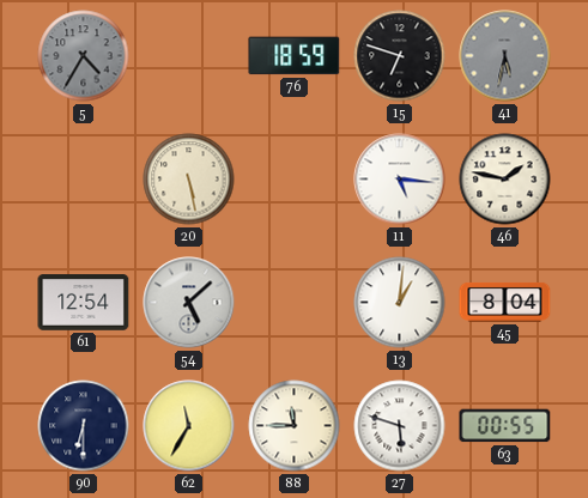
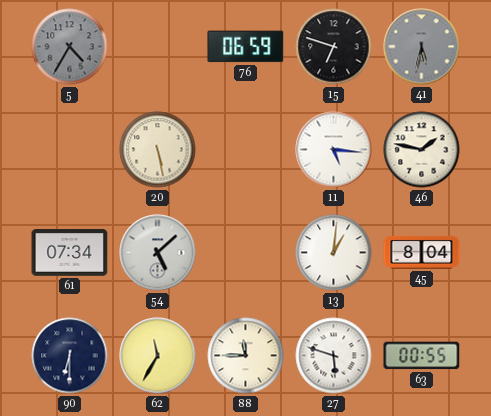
76: 18:59 -> 06:59 (246, 47)
61: 12:54 -> 07:34 (70, 253)
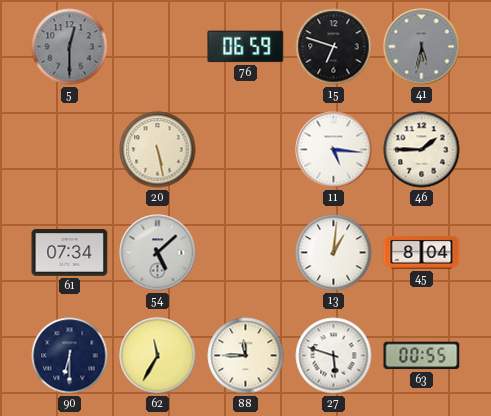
5: 4:35 -> 12:30 (70, 47)
46: 1:47 -> 1:45 (422, 150)
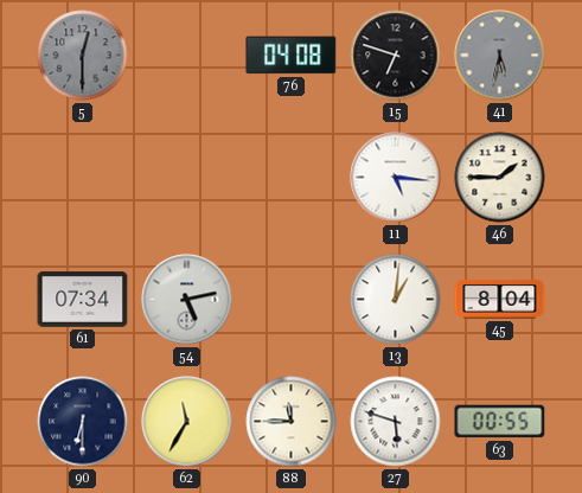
76: 06:59 -> 04:08 (292, 56)
20: 5:28 -> none (158, 150)
54: 5:08 -> 5:13 (187, 300)
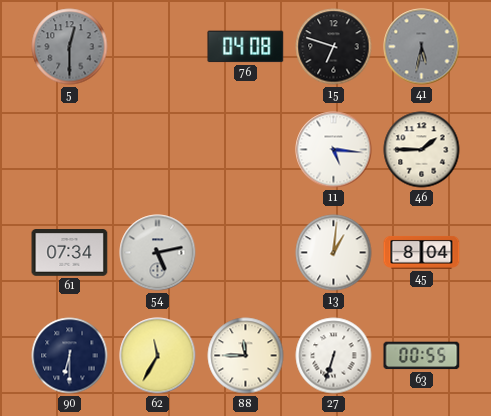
27: 5:48 -> 6:33 (334, 356)
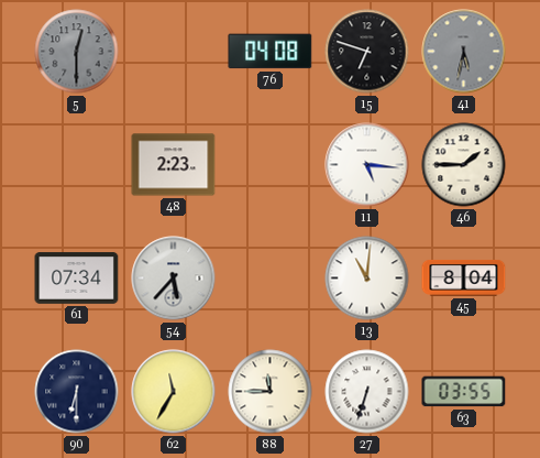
48: none -> 2:23 (174, 165)
54: 5:13 -> 5:37 (174, 279)
13: 1:01 -> 11:01 (367, 279)
63: 00:55 -> 03:55 (464, 392)
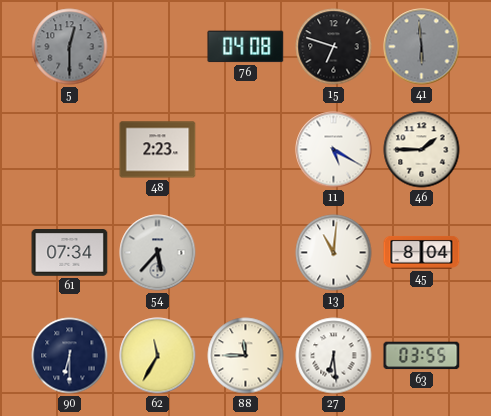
41: 5:32 -> 5:59 (422, 47)
11: 5:16 -> 5:20 (334, 150)
27: 6:33 -> 6:29 (334, 356)
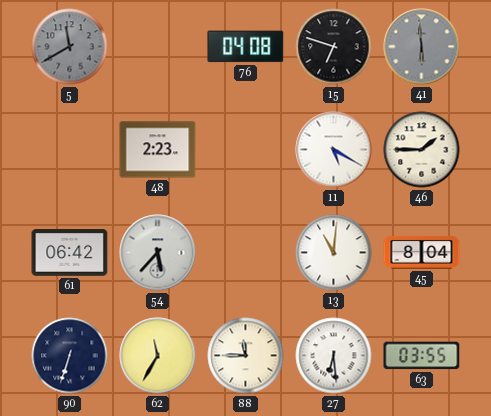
5: 12:30 -> 11:40 (70, 47)
61: 07:34 -> 06:42 (70, 253)
90: 6:30 -> 6:33 (70, 356)
